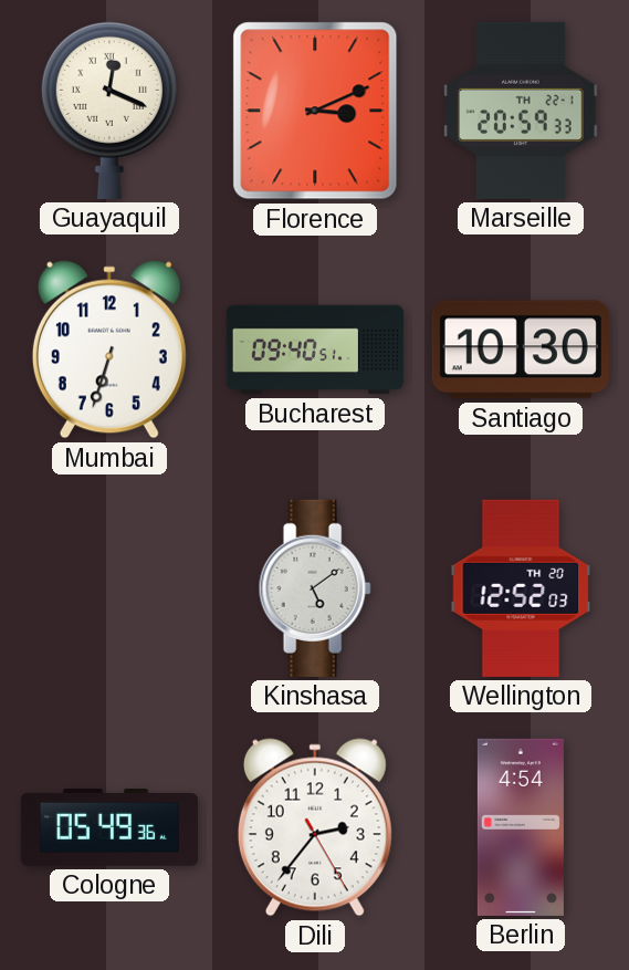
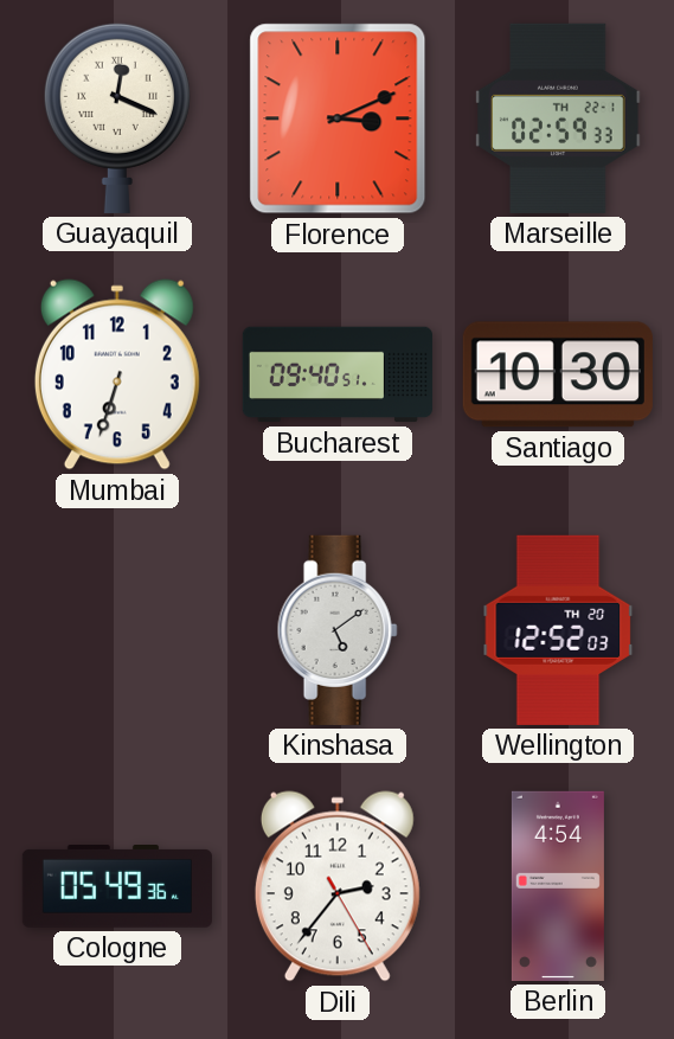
Marseille: 20:59 -> 02:59 (558, 118)
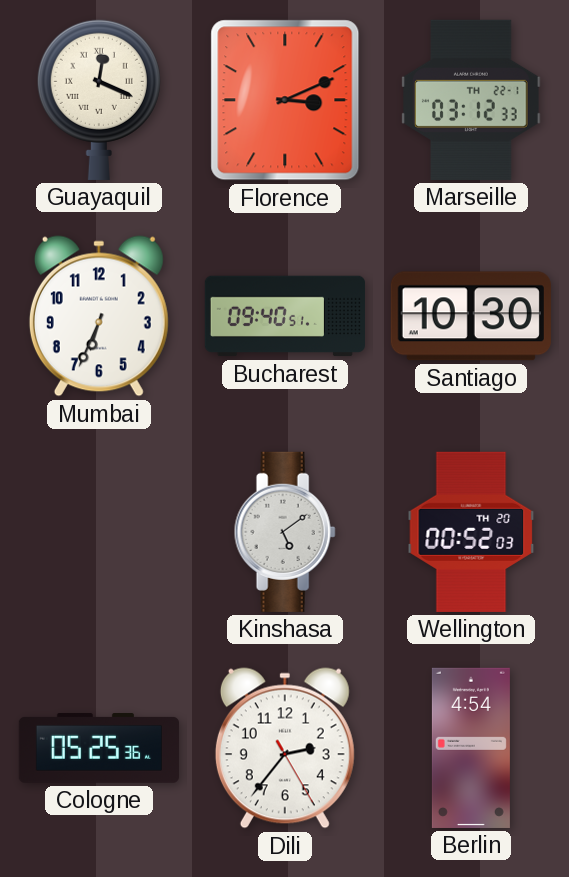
Marseille: 02:59 -> 03:12 (471, 100)
Mumbai: 6:33 -> 6:34 (99, 316)
Wellington: 12:52 -> 00:52 (471, 532)
Cologne: 05:49 -> 05:25 (99, 749)
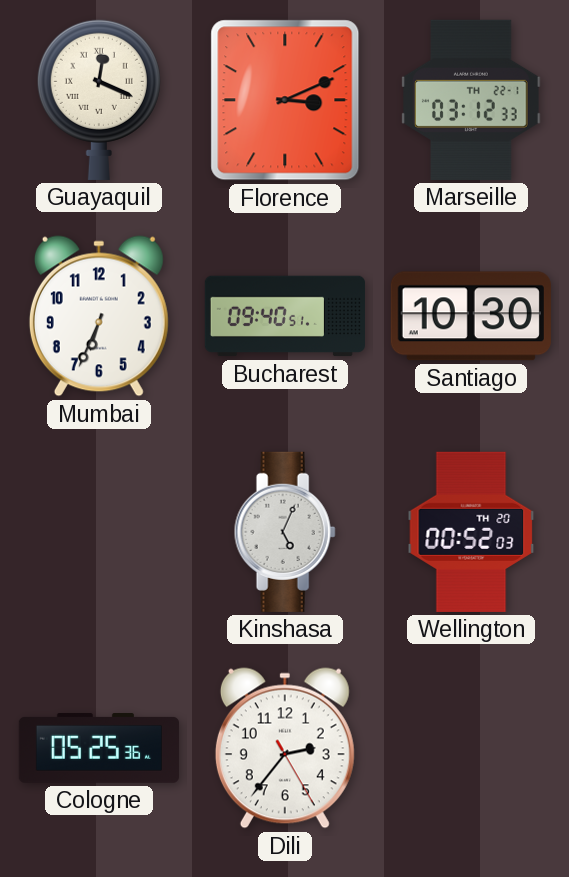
Kinshasa: 5:09 -> 5:04 (285, 532)
Berlin: 4:54 -> none (471, 748)
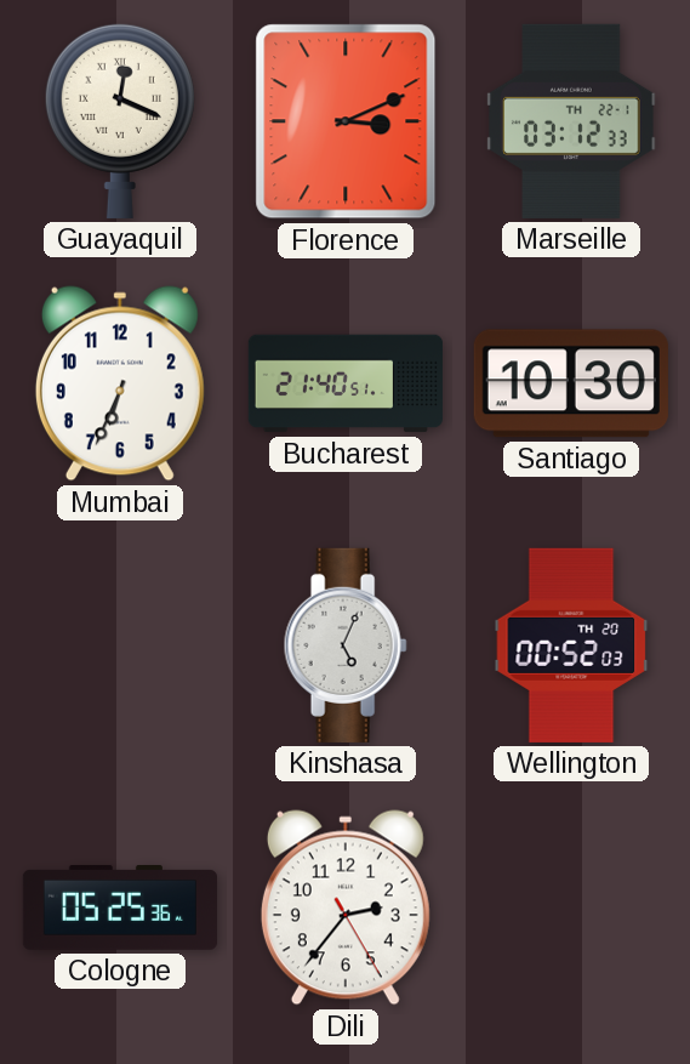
Bucharest: 09:40 -> 21:40 (346, 383)
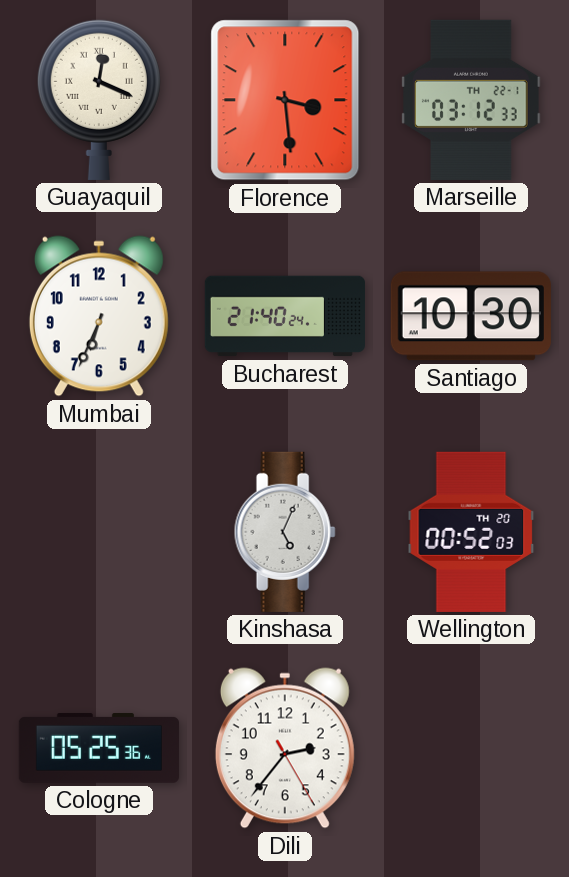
Florence: 3:11 -> 3:29 (285, 100)
Bucharest: 21:40:51 -> 21:40:24 (285, 316)
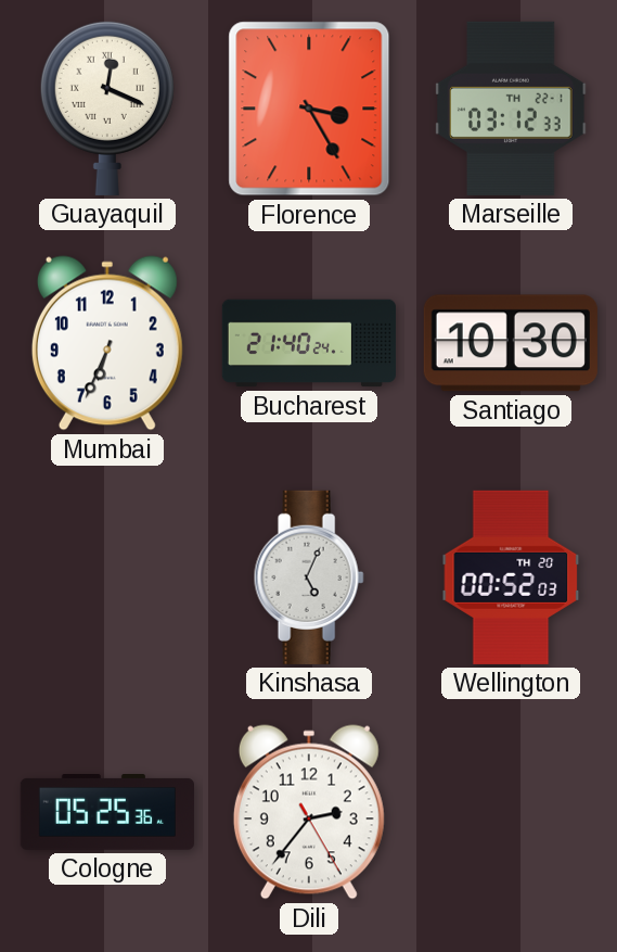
Florence: 3:29 -> 3:25 (309, 109)
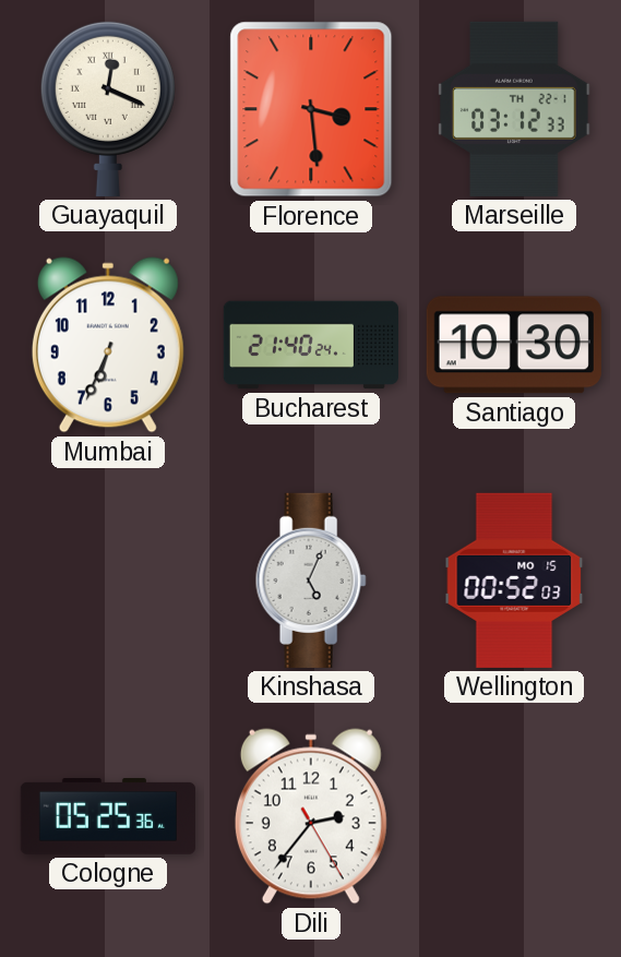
Florence: 3:25 -> 3:29 (311, 109)
Wellington date: TH 20 -> MO 15 (514, 581)
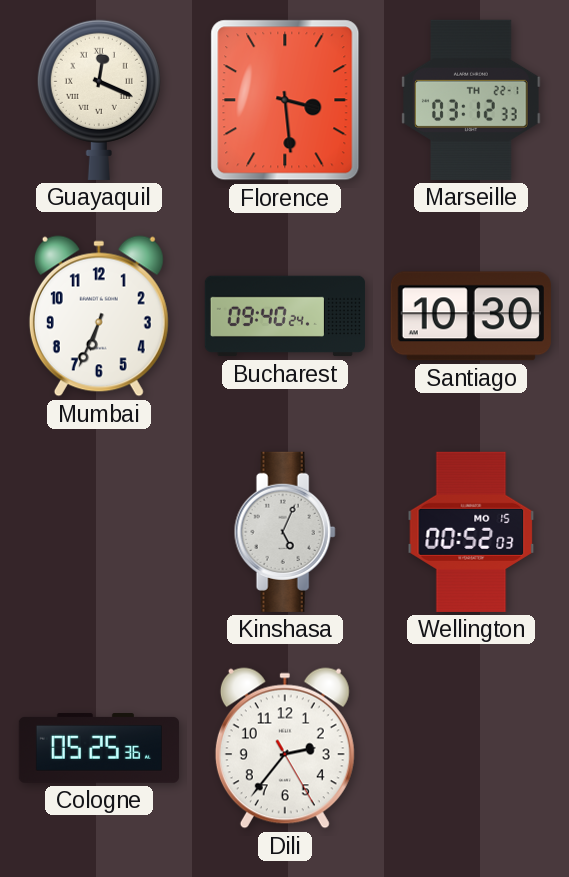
Bucharest: 21:40 -> 09:40 (285, 316)
